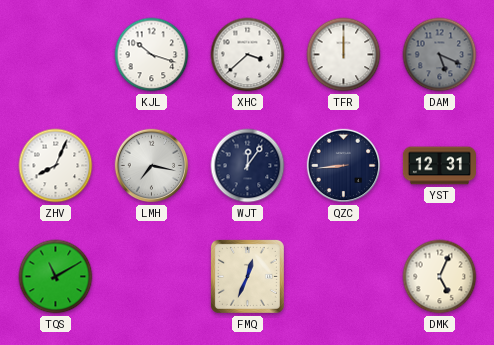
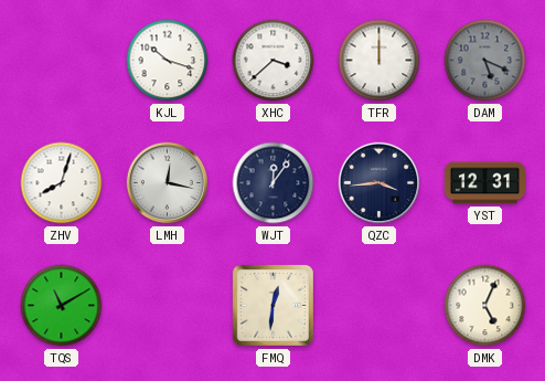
ZHV: 8:04 -> 8:03 (62, 183)
LMH: 7:17 -> 12:17 (168, 183)
QZC: 8:44 -> 3:44 (380, 183)
FMQ: 12:34 -> 12:31 (272, 305)
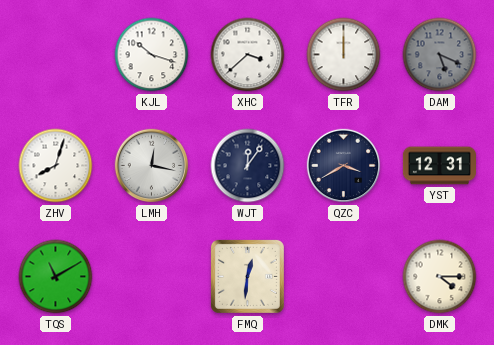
QZC: 3:44 -> 3:40 (344, 166)
DMK: 5:04 -> 4:15 (440, 277)
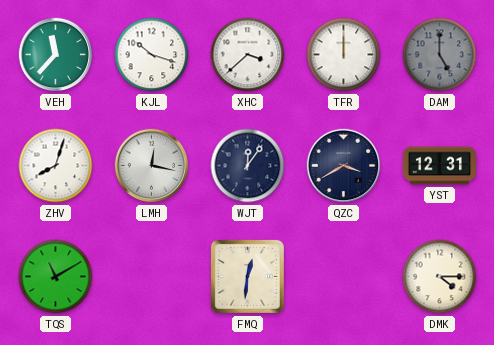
VEH: none -> 11:37 (56, 55)
DAM: 5:19 -> 5:00 (440, 55)
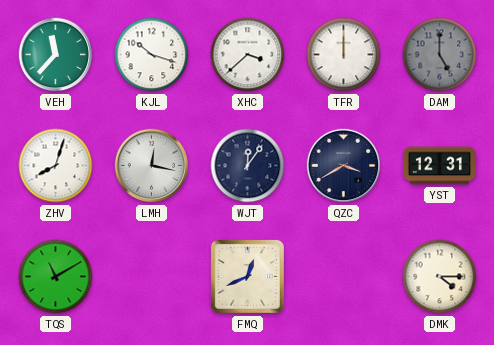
FMQ: 12:31 -> 12:41 (247, 276)
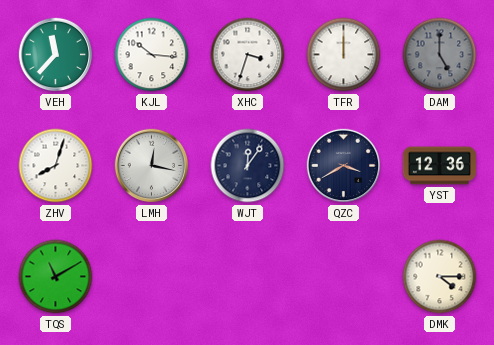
KJL: 10:18 -> 10:16 (152, 55)
XHC: 3:38 -> 3:33 (248, 55)
YST: 12:31 -> 12:36 (439, 166)
FMQ: 12:41 -> none (247, 276)
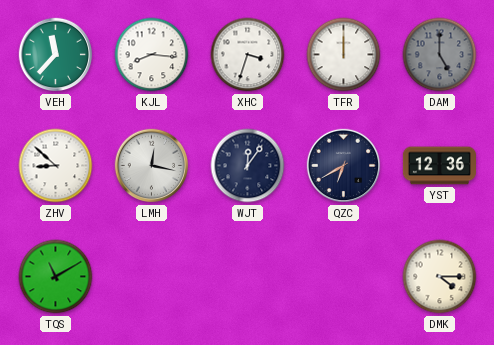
KJL: 10:16 -> 8:16 (152, 55)
ZHV: 8:03 -> 8:52 (56, 166)
QZC: 3:40 -> 6:40 (344, 166)
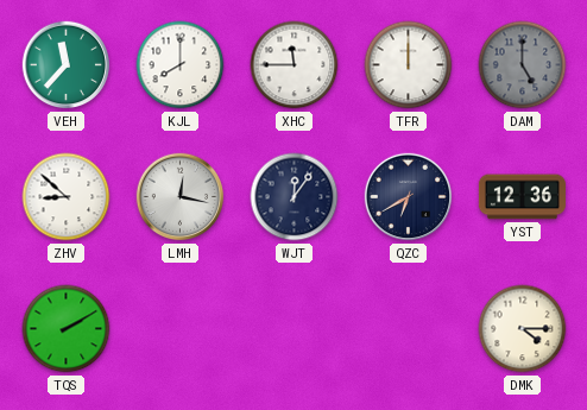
KJL: 8:16 -> 8:00 (181, 65)
XHC: 3:33 -> 11:45 (295, 65)
TQS: 11:10 -> 2:10 (67, 329)
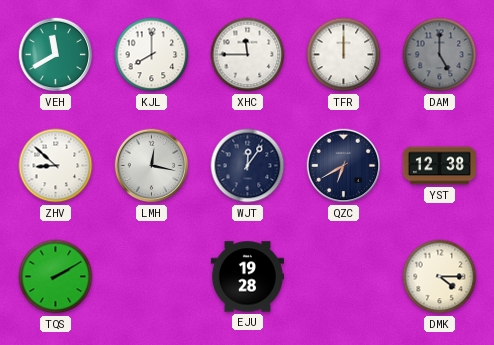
VEH: 11:37 -> 11:40 (56, 55)
YST: 12:36 -> 12:38 (439, 166)
EJU: none -> 19:28 (247, 277)
